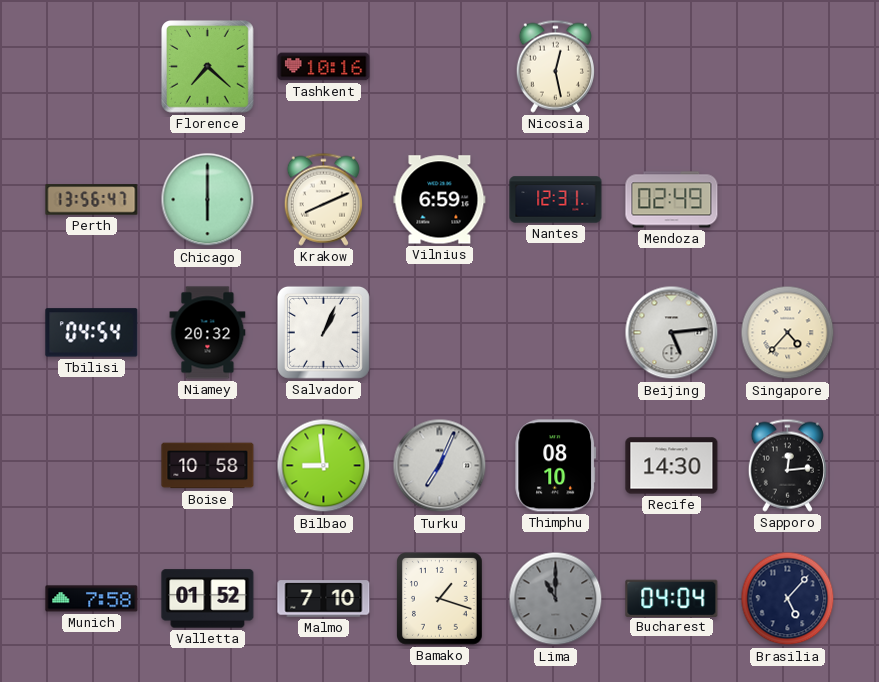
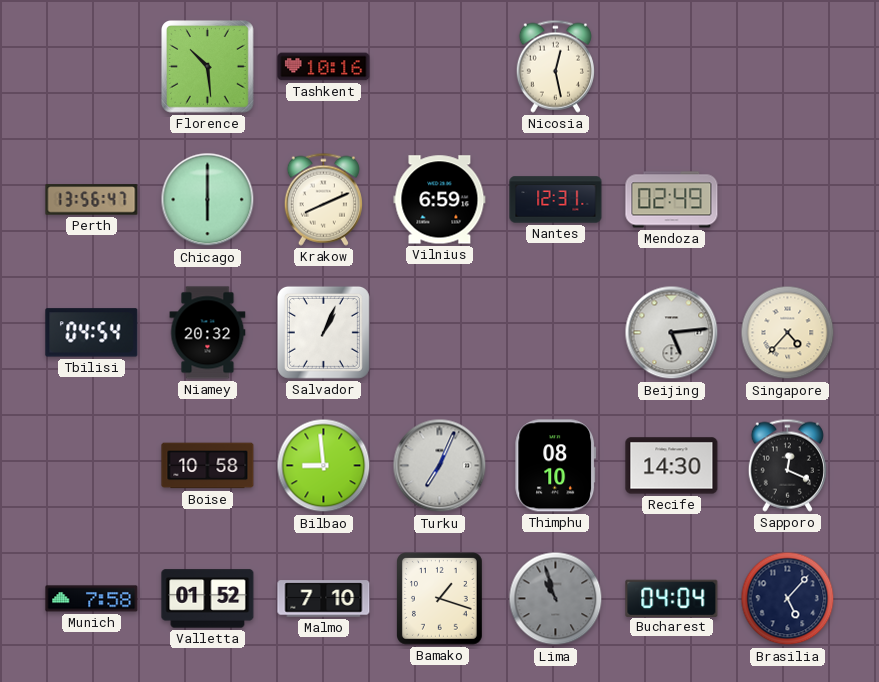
Florence: 7:22 -> 10:29 (208, 67)
Sapporo: 12:14 -> 12:19 (787, 465)
Lima: 11:00 -> 10:57 (556, 599)
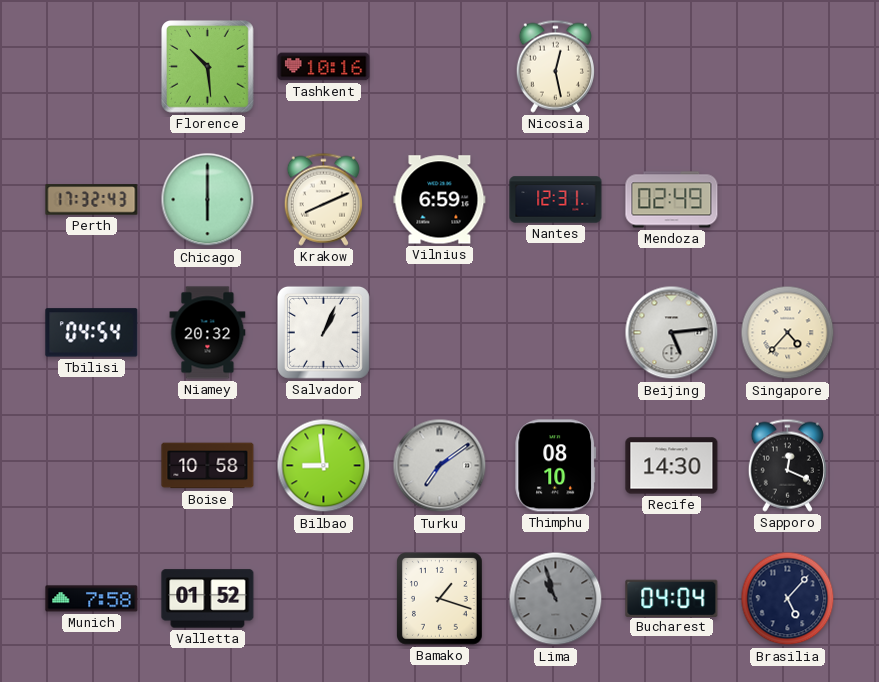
Perth: 13:56 -> 17:32 (92, 200)
Turku: 7:04 -> 7:09 (440, 466)
Malmo: 7:10 -> none (324, 599)
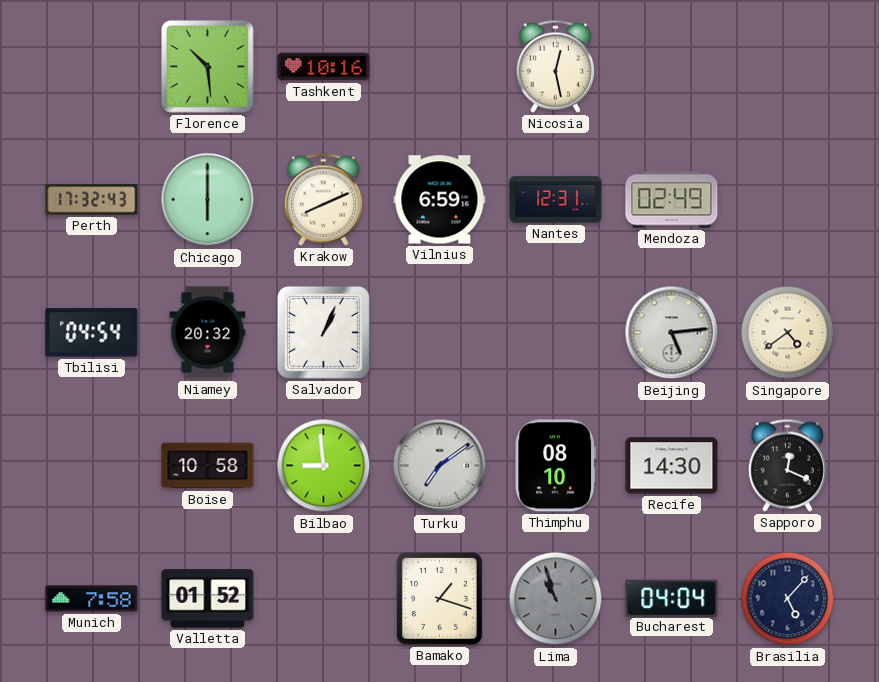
Singapore: 4:37 -> 4:39 (788, 333)
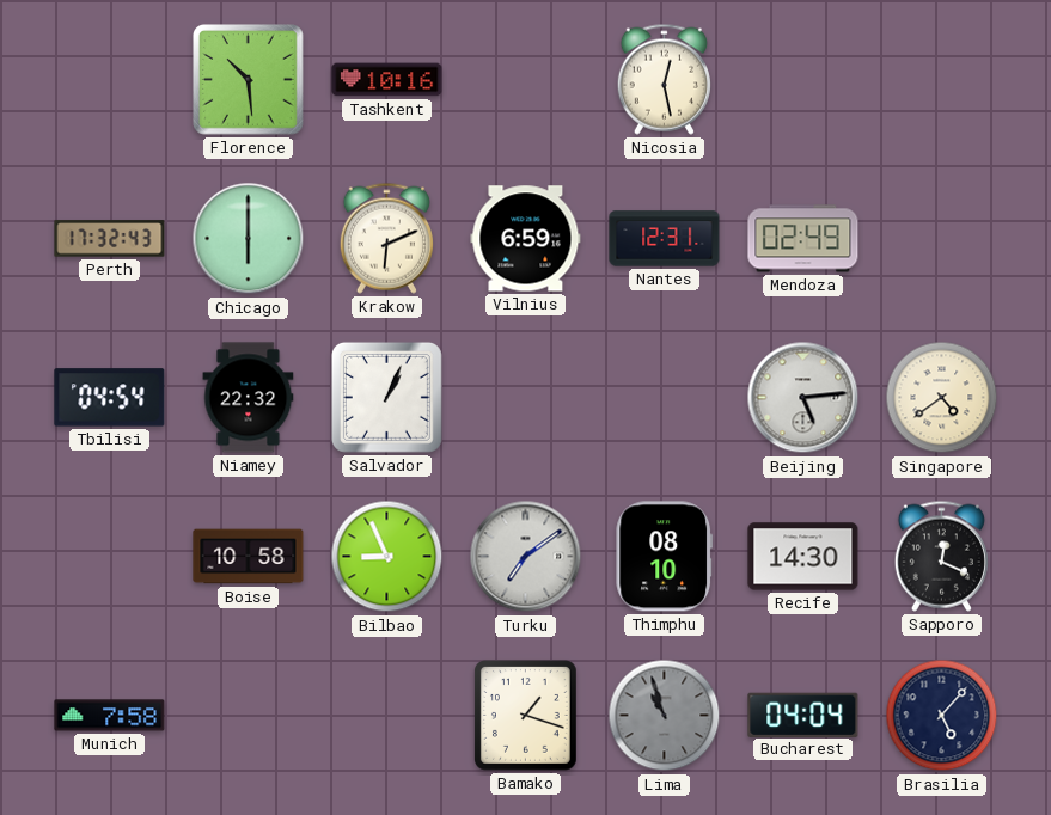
Krakow: 8:11 -> 6:11 (386, 238)
Niamey: 20:32 -> 22:32 (249, 398)
Bilbao: 8:59 -> 8:56 (387, 557)
Valletta: 01:52 -> none (208, 599)
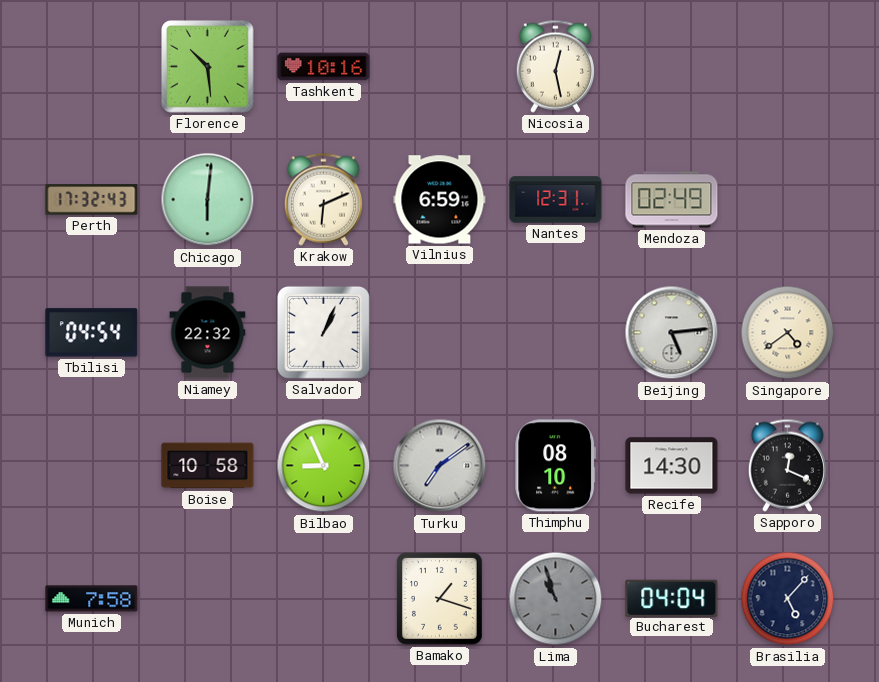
Chicago: 6:00 -> 6:01 (208, 200)
